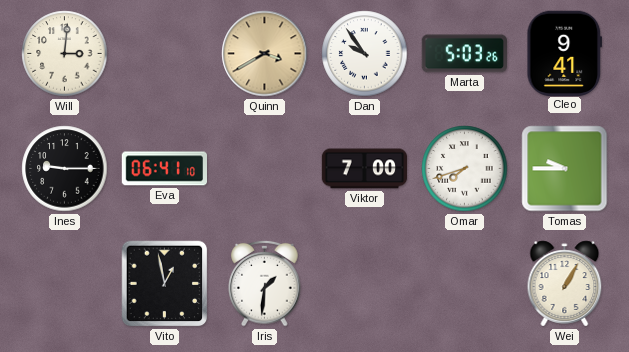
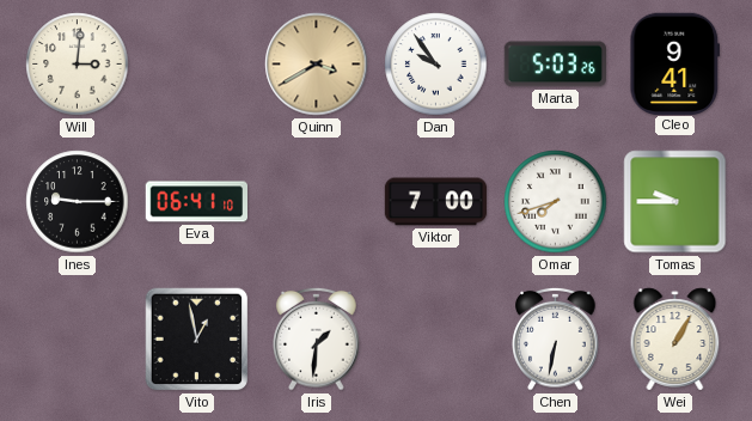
Chen: none -> 6:32 (556, 338)
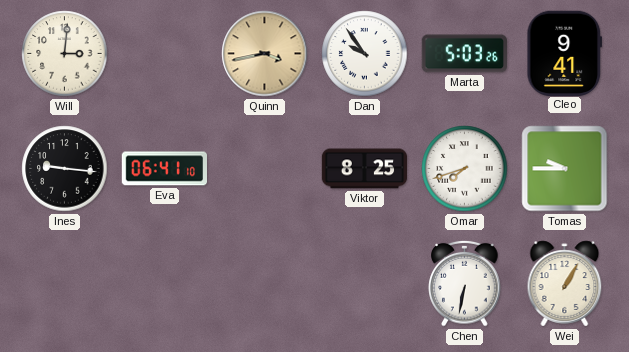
Quinn: 3:40 -> 3:43 (265, 54)
Ines: 9:15 -> 9:16 (65, 169)
Viktor: 7:00 -> 8:25 (365, 169)
Vito: 12:58 -> none (197, 340)
Iris: 1:31 -> none (317, 338)
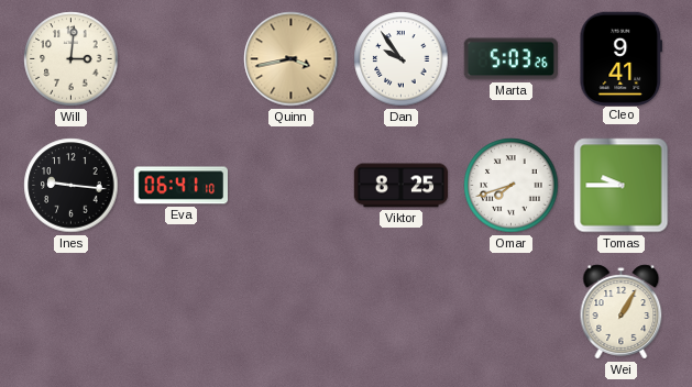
Chen: 6:32 -> none (465, 283)
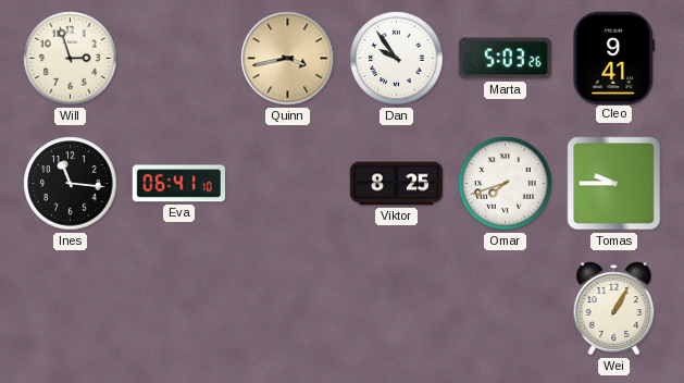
Will: 3:01 -> 2:57 (71, 59)
Ines: 9:16 -> 11:16 (71, 184)
